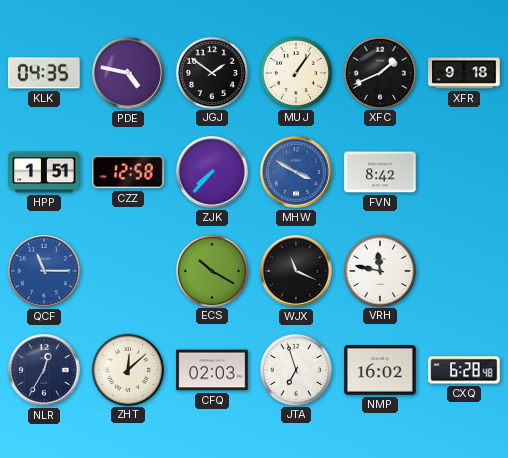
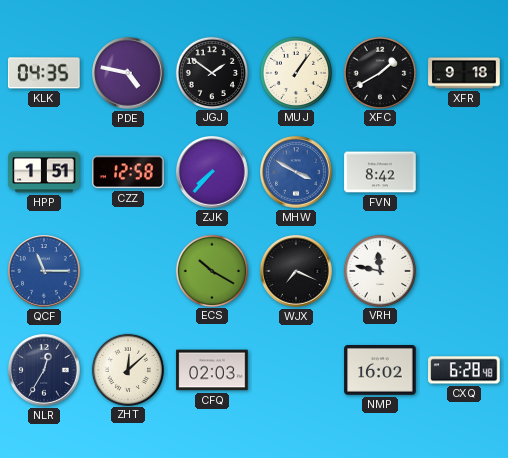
XFC: 1:41 -> 1:40 (379, 72)
WJX: 11:19 -> 7:19 (296, 271)
JTA: 6:57 -> none (295, 369)
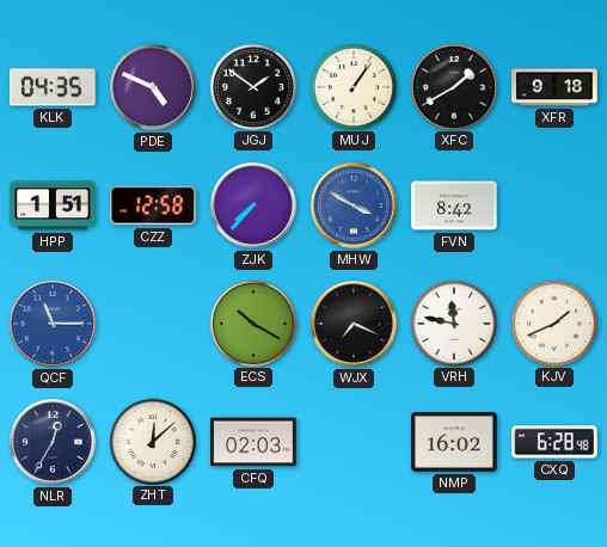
PDE: 4:47 -> 4:49 (153, 87)
KJV: none -> 1:41 (553, 322)
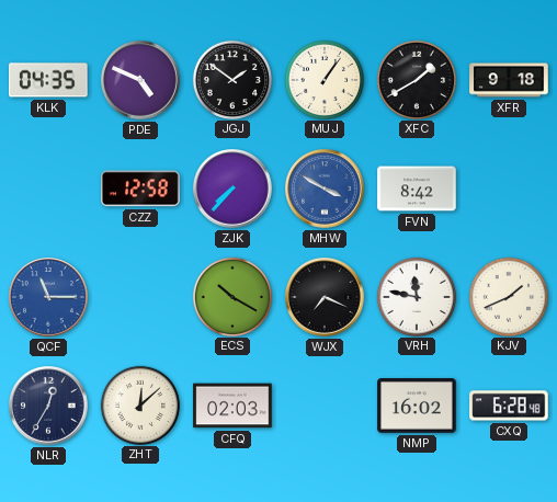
HPP: 1:51 -> none (53, 205)
